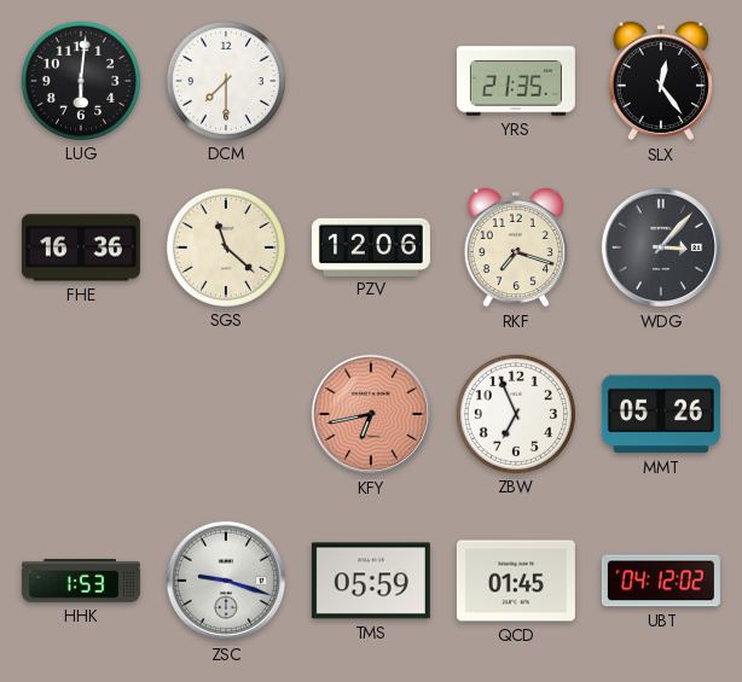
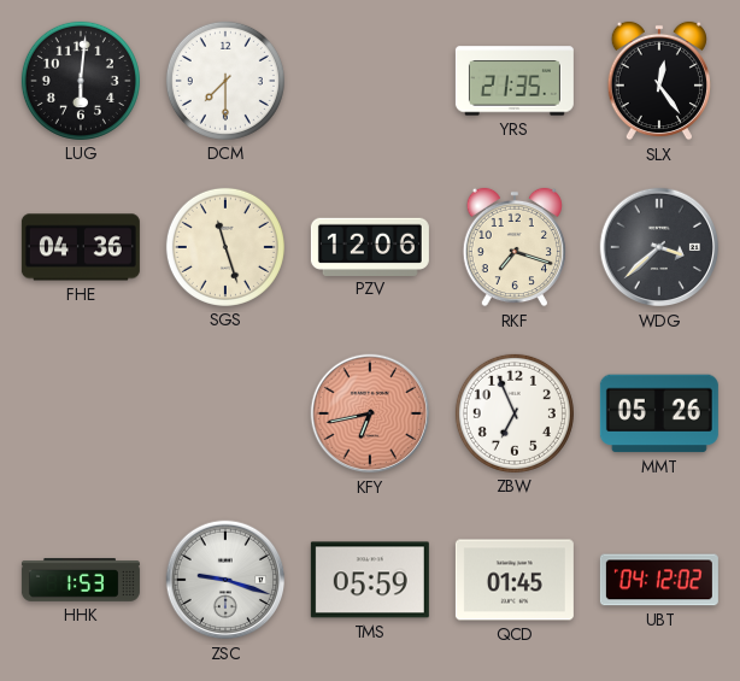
FHE: 16:36 -> 04:36 (81, 247)
SGS: 11:22 -> 11:27 (225, 247)
WDG: 3:07 -> 3:38 (659, 247)
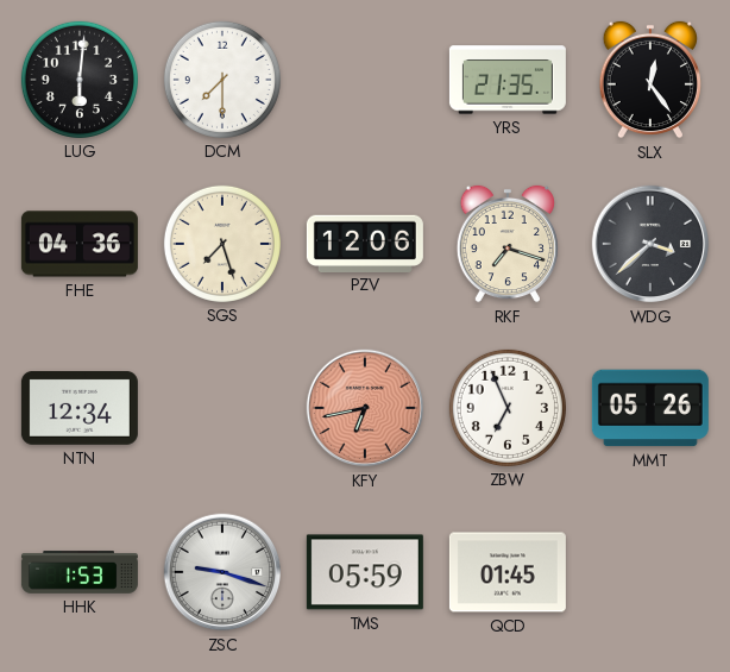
SGS: 11:27 -> 7:27 (222, 244)
NTN: none -> 12:34 (80, 408)
UBT: 04:12 -> none (659, 580)
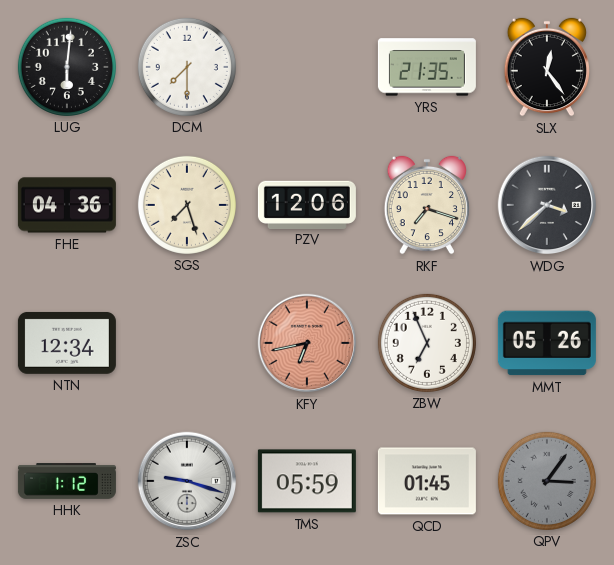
HHK: 1:53 -> 1:12 (67, 481)
QPV: none -> 3:06 (547, 481)
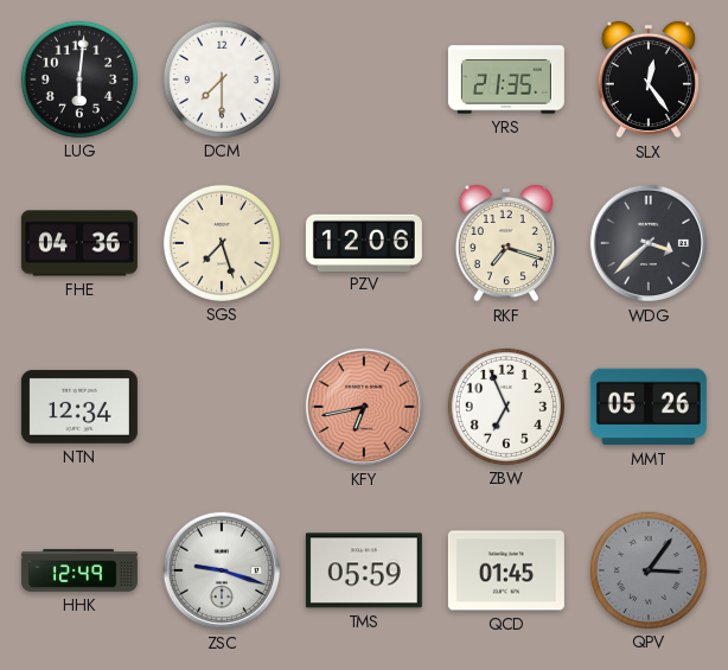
HHK: 1:12 -> 12:49 (79, 570)
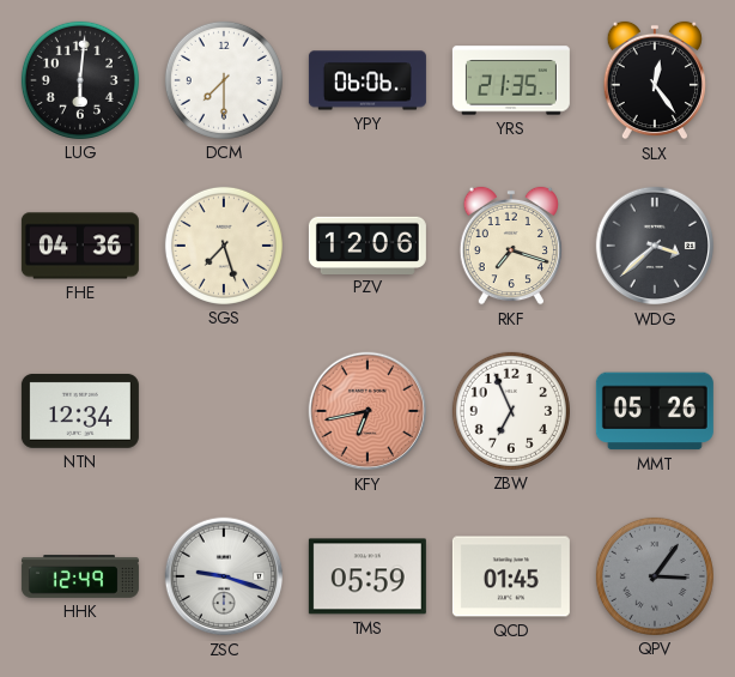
YPY: none -> 06:06 (367, 80)
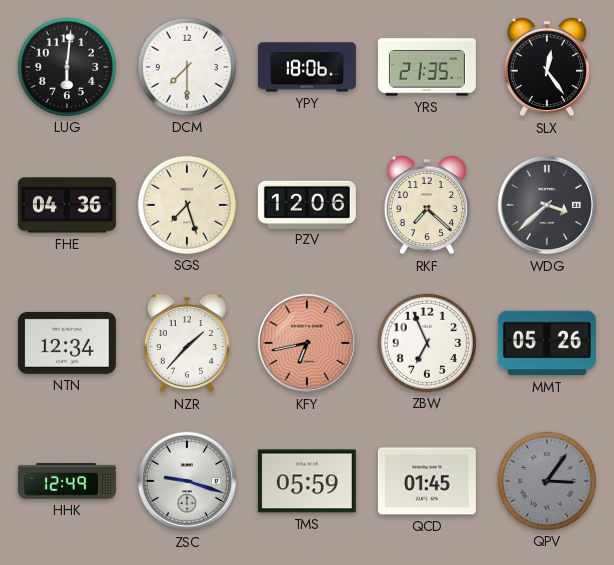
YPY: 06:06 -> 18:06 (307, 67)
RKF: 7:18 -> 7:22 (427, 205)
NZR: none -> 1:37 (187, 343)
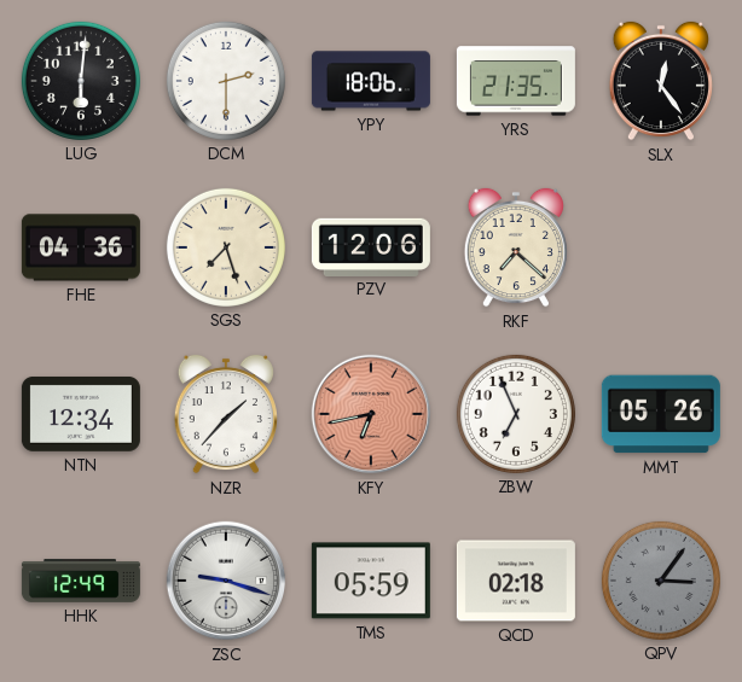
DCM: 7:30 -> 2:30 (226, 81)
WDG: 3:38 -> none (547, 205)
QCD: 01:45 -> 02:18 (516, 581)
